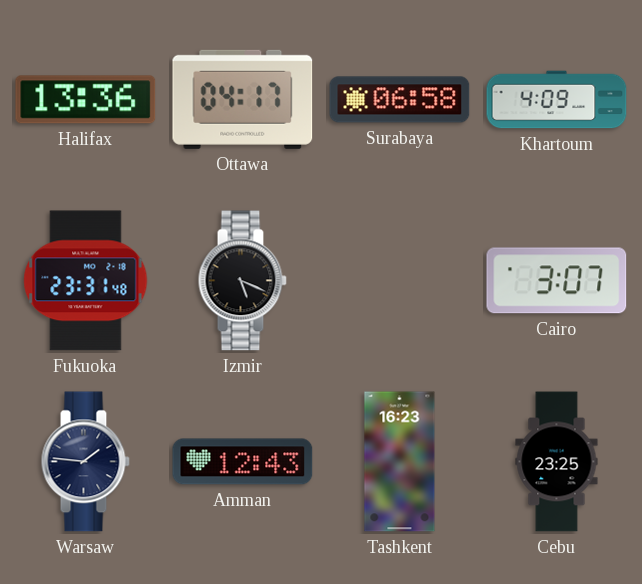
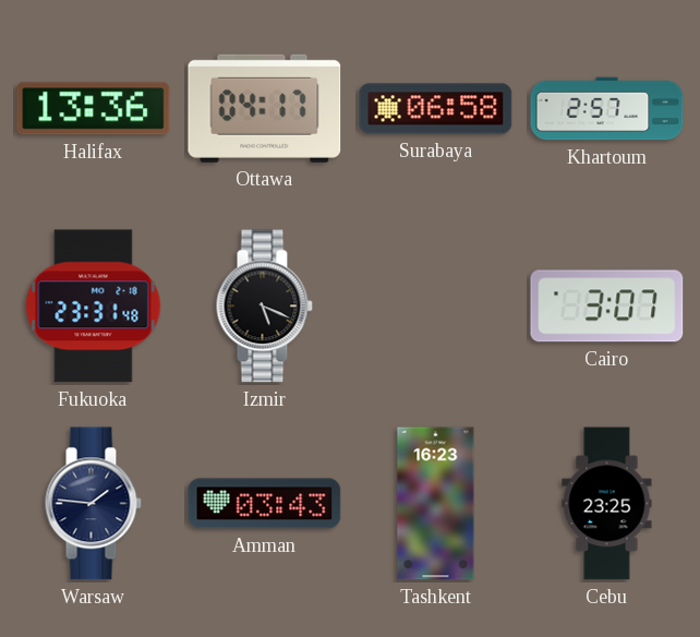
Khartoum: 4:09 -> 2:57 (607, 109)
Amman: 12:43 -> 03:43 (265, 504)
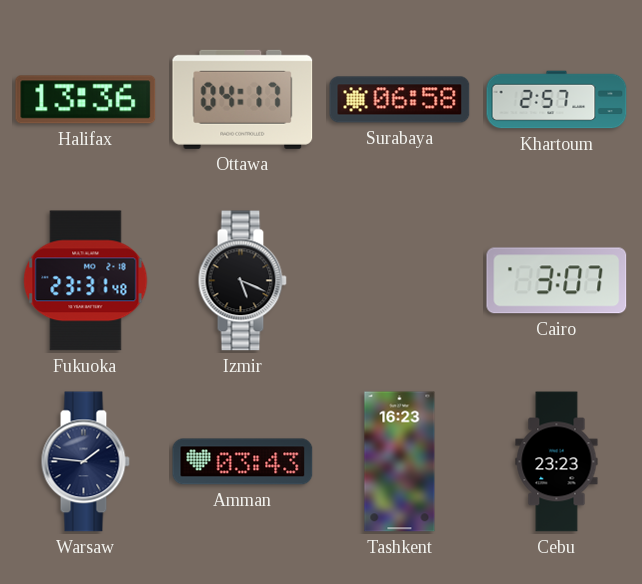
Cebu: 23:25 -> 23:23 (557, 462)
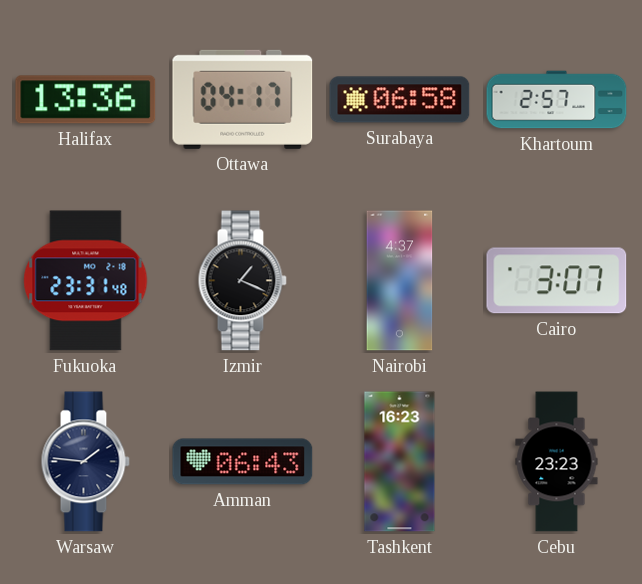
Izmir: 5:19 -> 1:19 (242, 281)
Nairobi: none -> 4:37 (400, 281)
Amman: 03:43 -> 06:43 (243, 462)
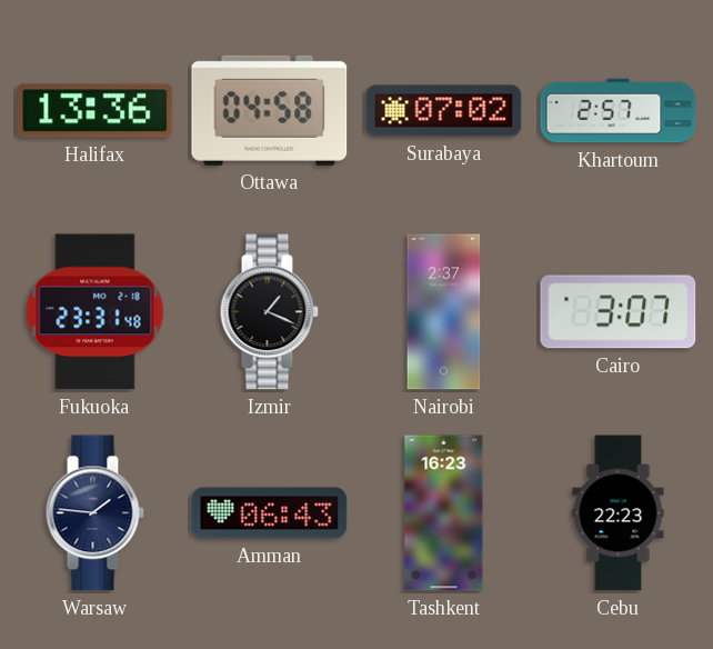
Ottawa: 04:17 -> 04:58 (270, 110)
Surabaya: 06:58 -> 07:02 (444, 111)
Nairobi: 4:37 -> 2:37 (444, 312)
Cebu: 23:23 -> 22:23 (619, 513)
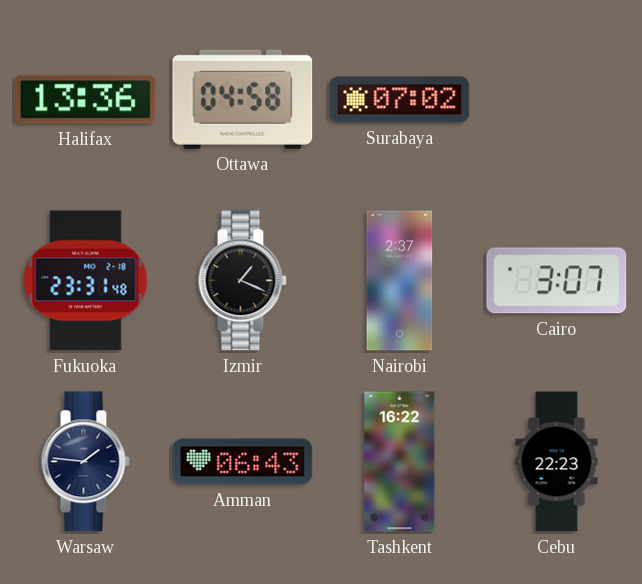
Khartoum: 2:57 -> none (619, 111)
Tashkent: 16:23 -> 16:22 (400, 462)
